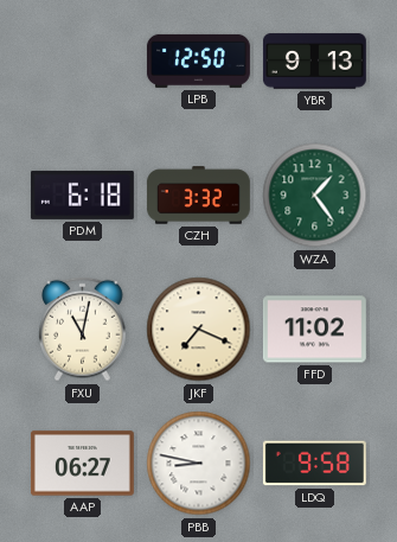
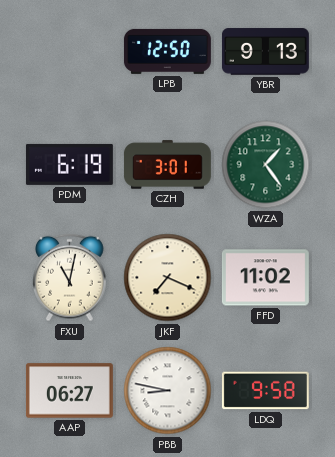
PDM: 6:18 -> 6:19 (69, 164)
CZH: 3:32 -> 3:01 (167, 165)
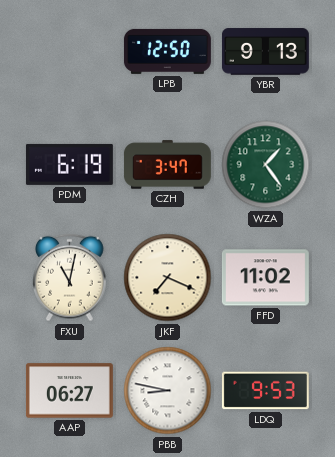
CZH: 3:01 -> 3:47 (167, 165)
LDQ: 9:58 -> 9:53 (265, 391)
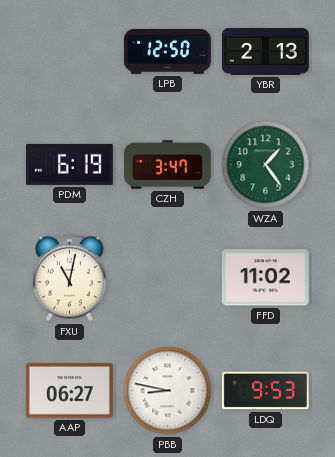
YBR: 9:13 -> 2:13 (265, 52)
JKF: 7:19 -> none (168, 278)
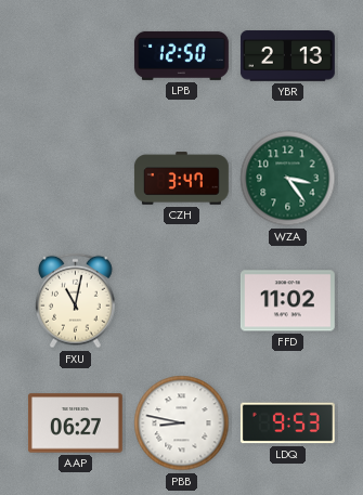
PDM: 6:19 -> none (69, 164)
WZA: 1:24 -> 3:24 (288, 179)
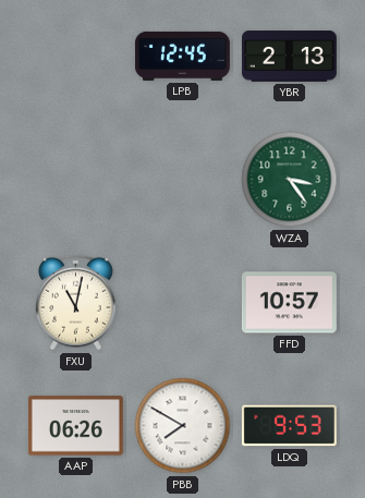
LPB: 12:50 -> 12:45 (182, 56)
CZH: 3:47 -> none (181, 179)
FFD: 11:02 -> 10:57 (289, 303)
AAP: 06:27 -> 06:26 (75, 426)
PBB: 8:47 -> 7:50 (183, 426)
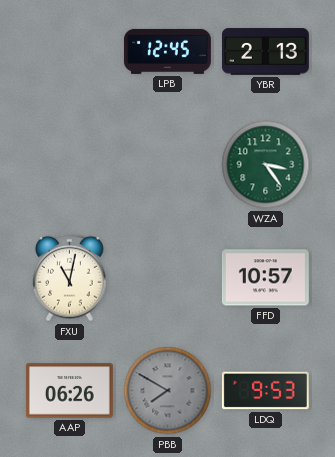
PBB dial: white -> grey (168, 391)
